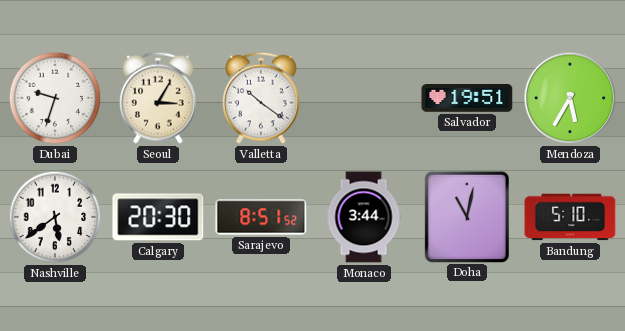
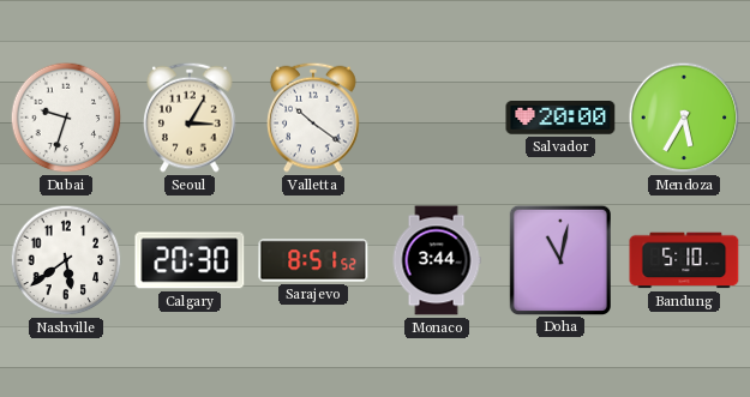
Salvador: 19:51 -> 20:00 (560, 119)
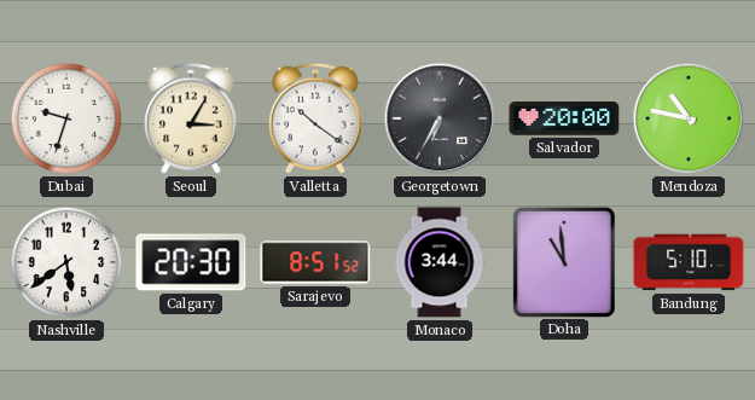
Georgetown: none -> 6:35 (440, 118)
Mendoza: 5:35 -> 10:47 (689, 118)
Doha: 11:02 -> 10:59 (563, 261)
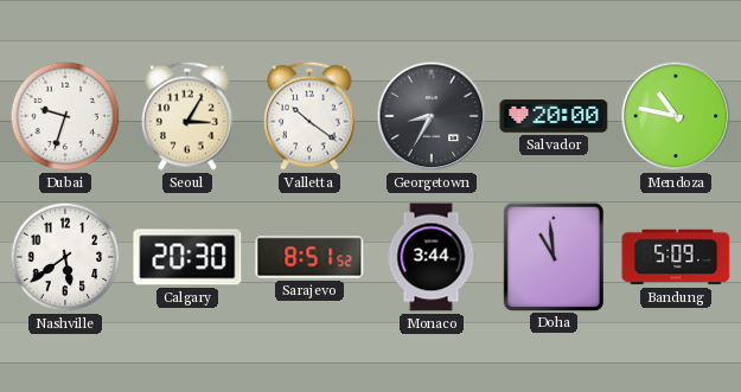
Georgetown: 6:35 -> 8:35 (432, 116)
Bandung: 5:10 -> 5:09 (676, 257)
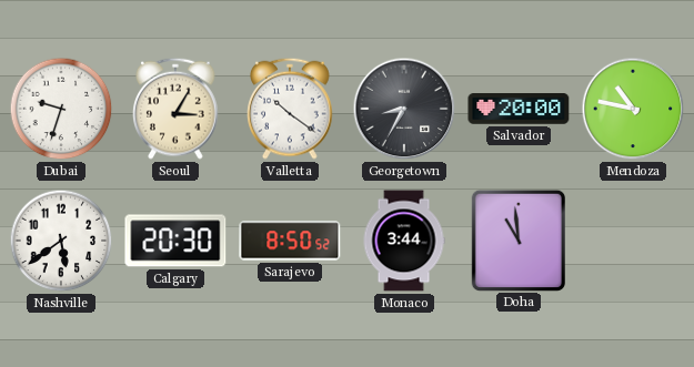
Sarajevo: 8:51 -> 8:50 (290, 241)
Bandung: 5:09 -> none (676, 257)
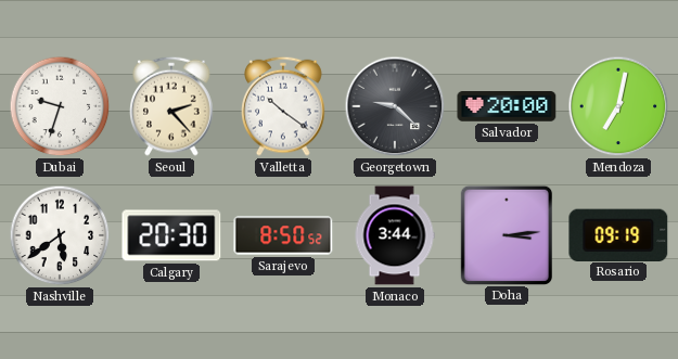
Seoul: 3:05 -> 2:23 (171, 106)
Georgetown: 8:35 -> 9:22 (395, 106)
Mendoza: 10:47 -> 7:02 (618, 106)
Doha: 10:59 -> 3:14 (506, 234)
Rosario: none -> 09:19 (618, 234)
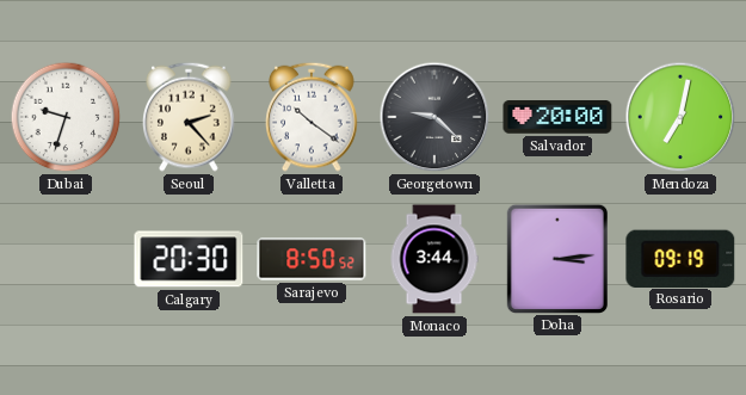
Nashville: 5:39 -> none (60, 235)
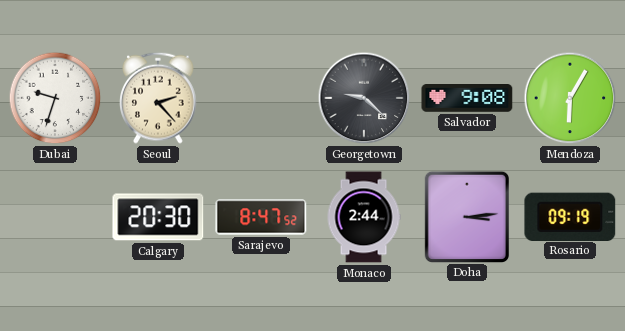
Valletta: 10:21 -> none (312, 117)
Salvador: 20:00 -> 9:08 (467, 99)
Mendoza: 7:02 -> 6:05 (570, 98)
Sarajevo: 8:50 -> 8:47 (261, 217)
Monaco: 3:44 -> 2:44 (364, 217)
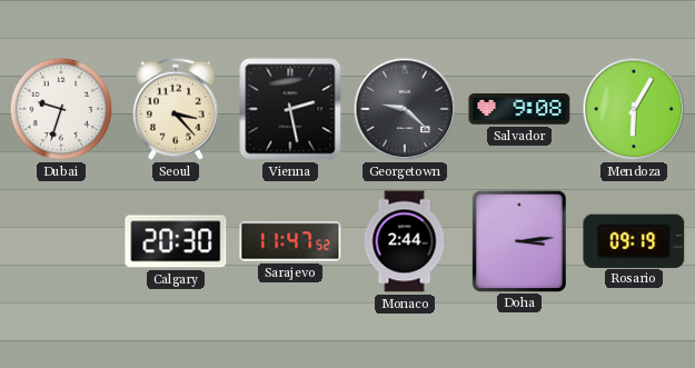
Seoul: 2:23 -> 3:23 (176, 109)
Vienna: none -> 2:28 (290, 109)
Sarajevo: 8:47 -> 11:47 (290, 241)
